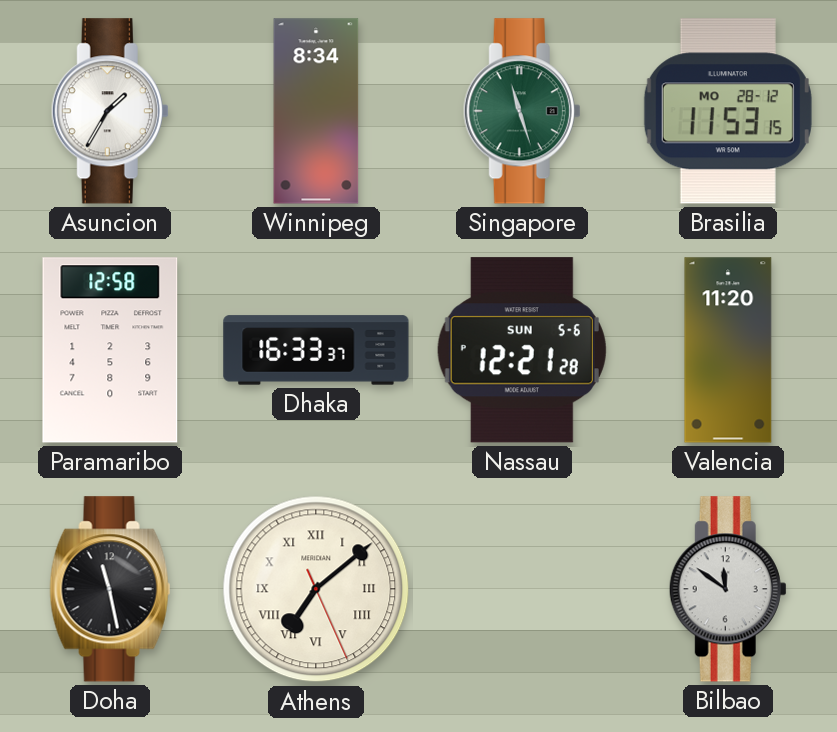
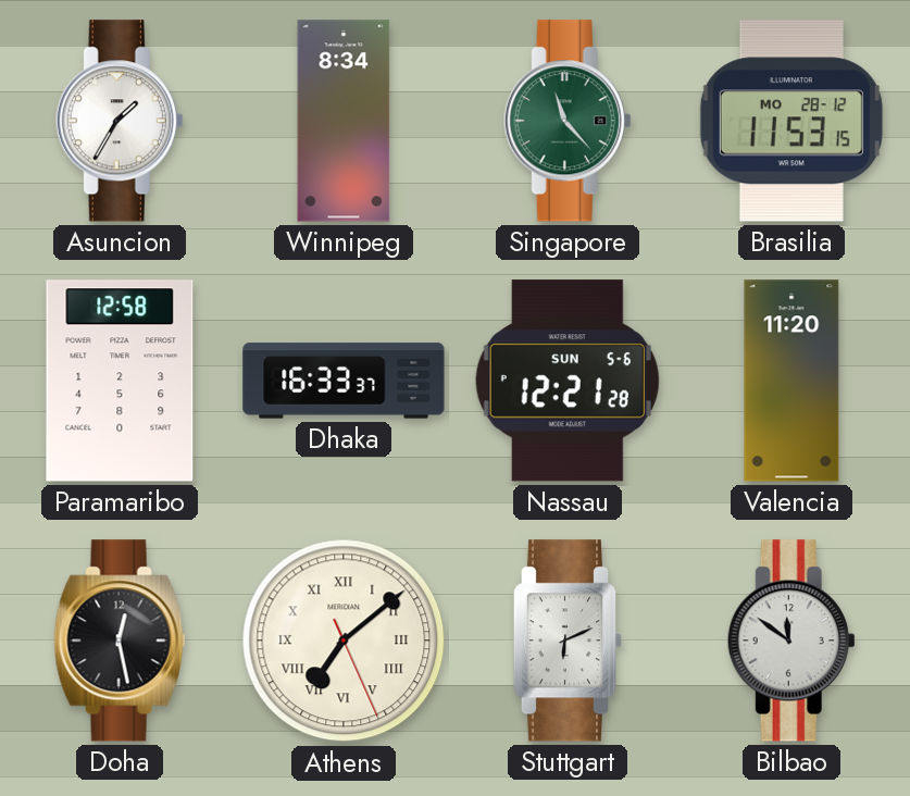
Singapore: 11:27 -> 11:23 (568, 121)
Doha: 11:28 -> 12:28 (120, 640)
Stuttgart: none -> 6:11 (568, 640)
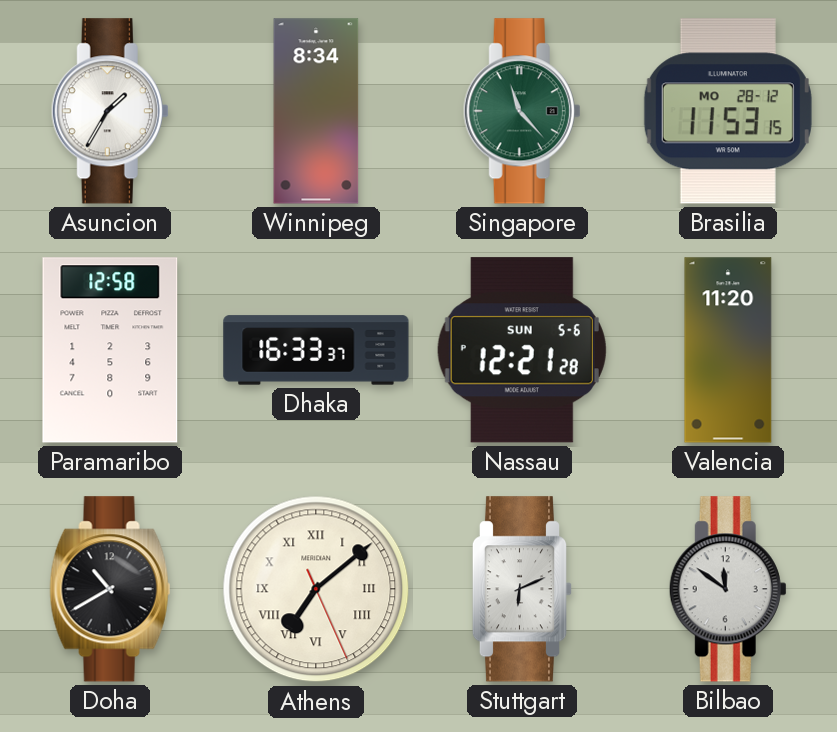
Doha: 12:28 -> 10:40 (110, 589)
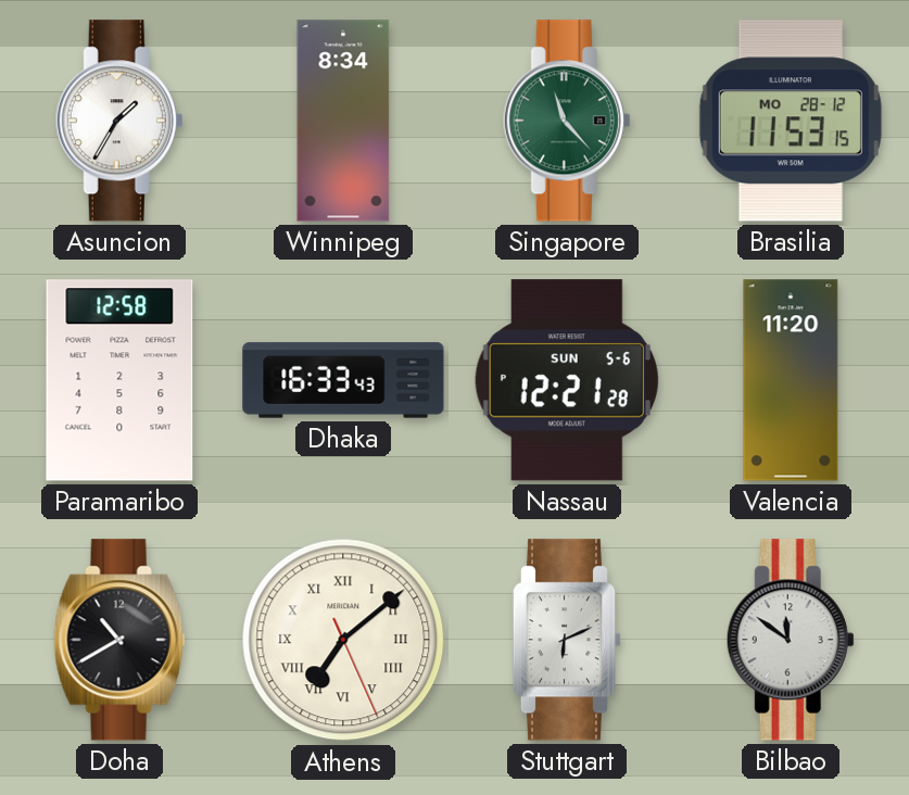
Dhaka: 16:33:37 -> 16:33:43 (343, 380)
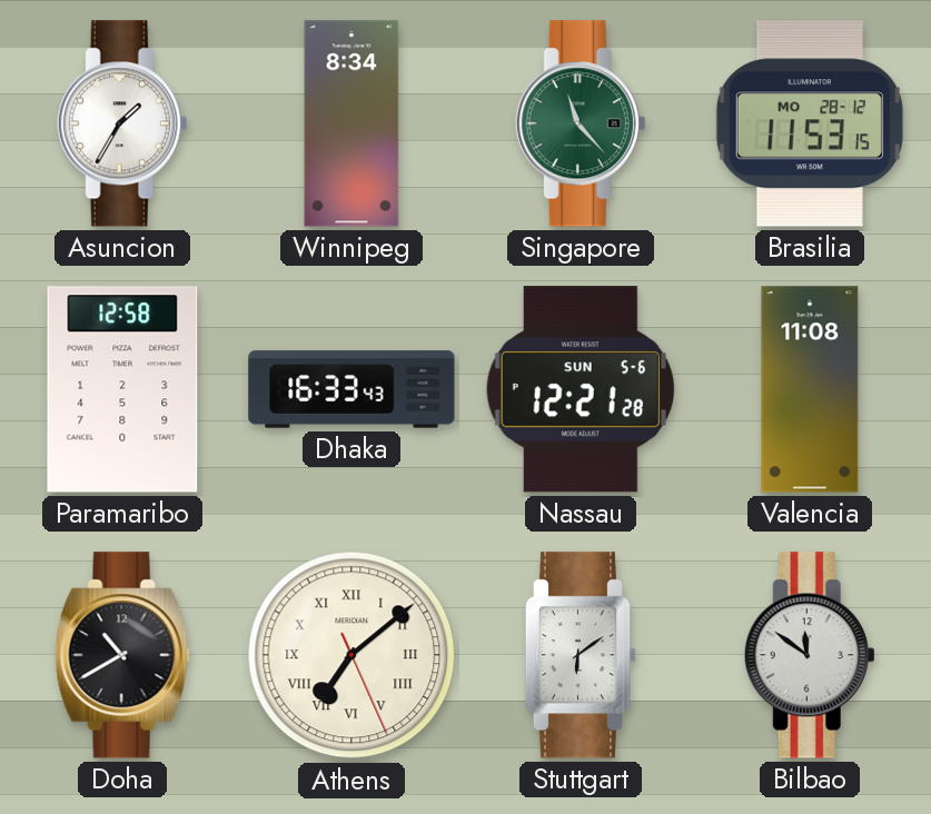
Valencia: 11:20 -> 11:08 (810, 389)
Stuttgart: 6:11 -> 6:09 (581, 655)
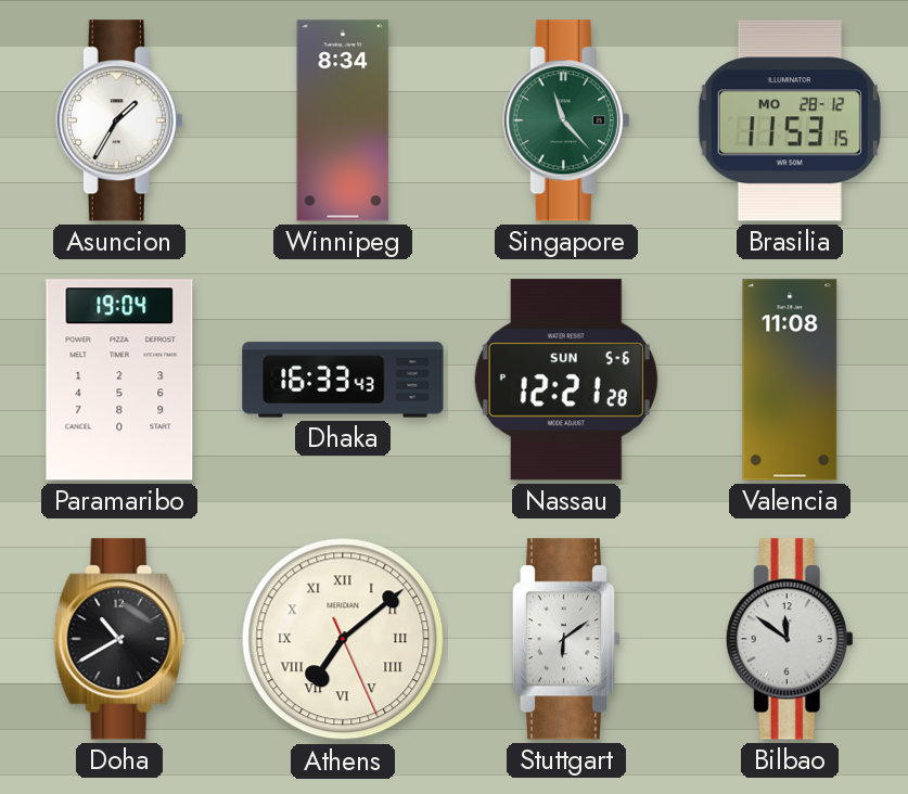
Paramaribo: 12:58 -> 19:04 (119, 380)
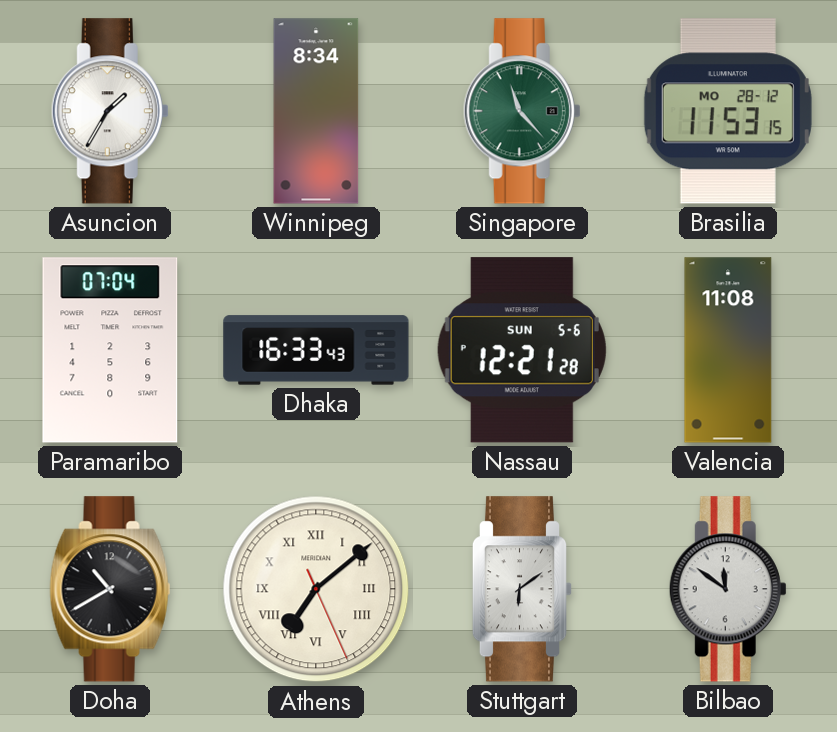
Paramaribo: 19:04 -> 07:04 (110, 350)
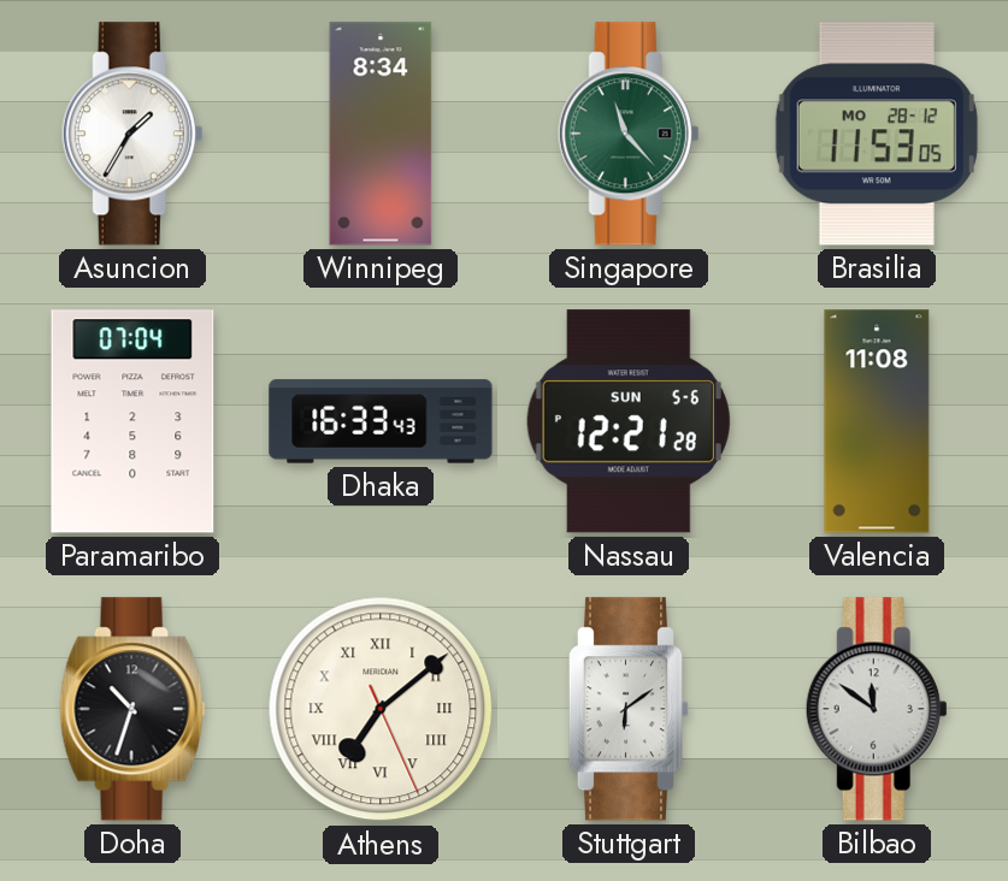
Brasilia: 11:53:15 -> 11:53:05 (877, 134)
Doha: 10:40 -> 10:33 (132, 709)
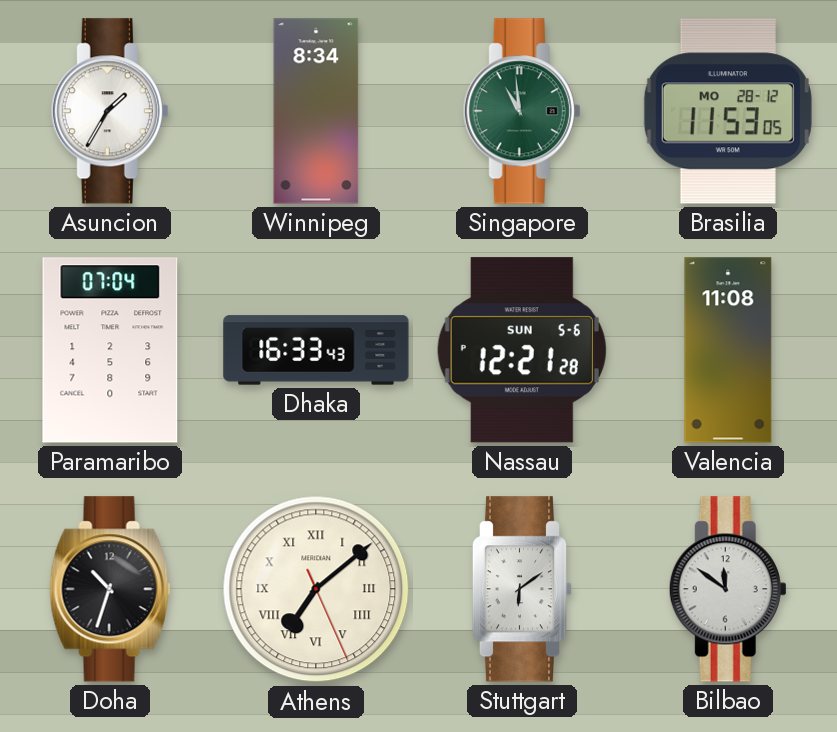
Singapore: 11:23 -> 10:59 (522, 111)
